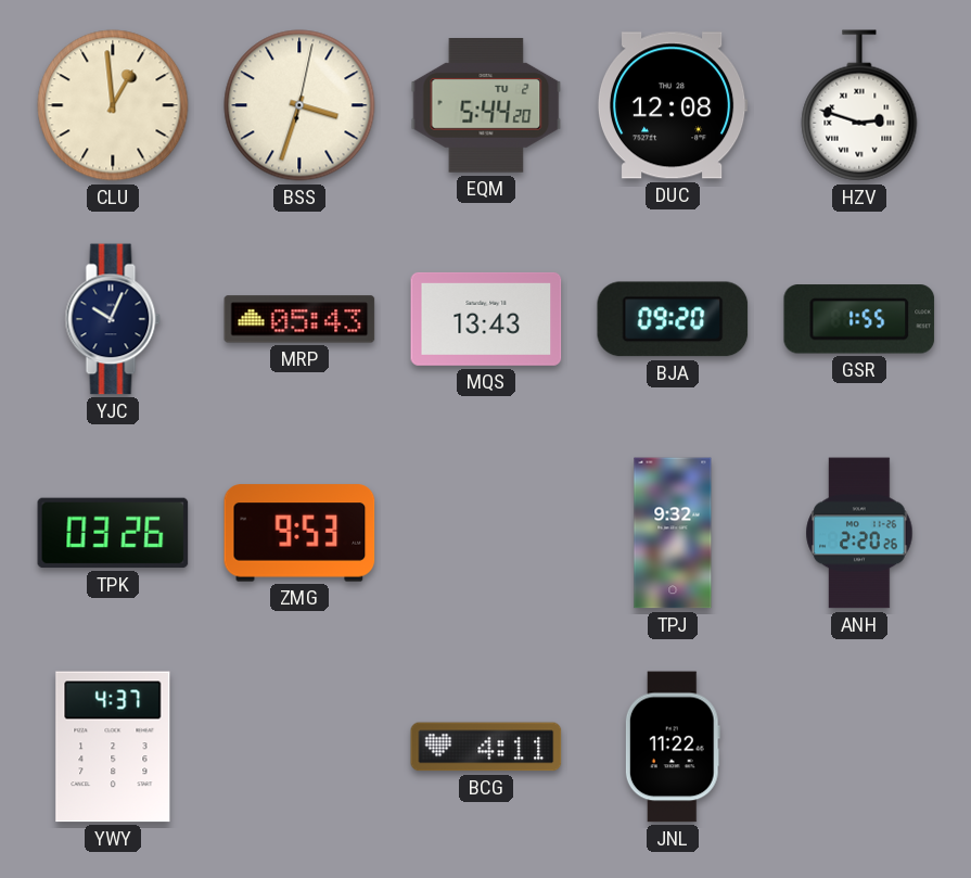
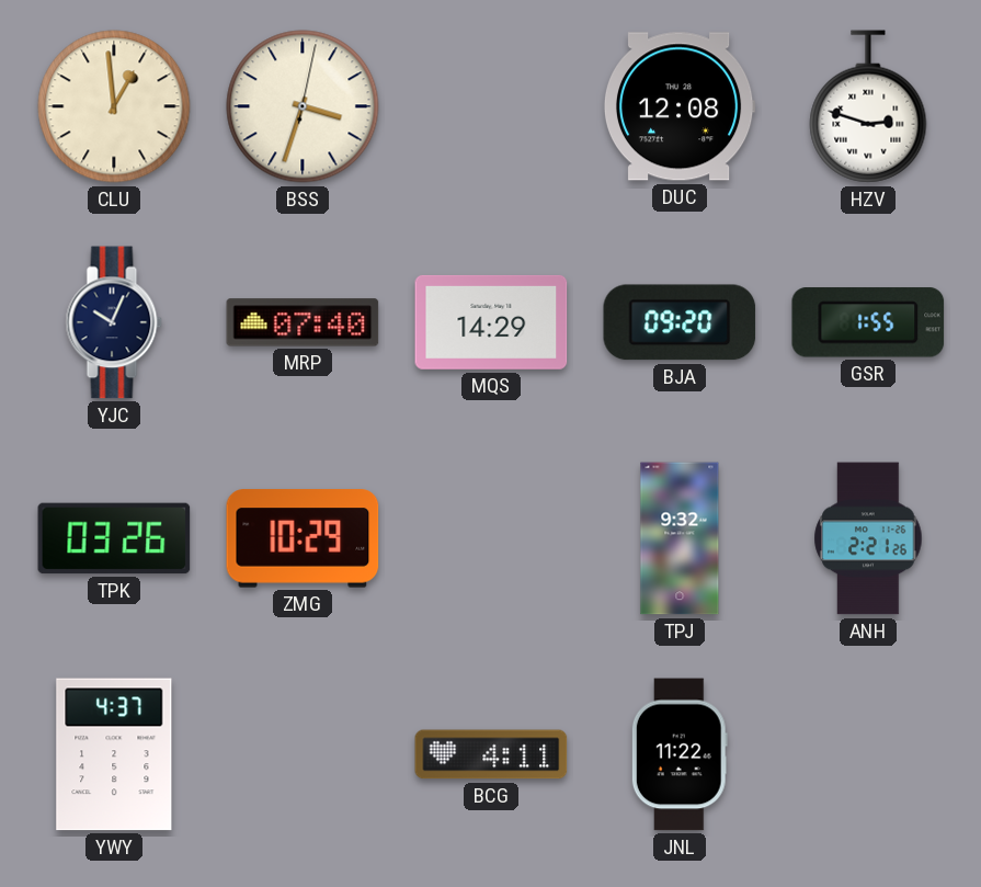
EQM: 5:44 -> none (486, 106)
MRP: 05:43 -> 07:40 (303, 322)
MQS: 13:43 -> 14:29 (491, 322)
ZMG: 9:53 -> 10:29 (303, 538)
ANH: 2:20 -> 2:21 (868, 538)
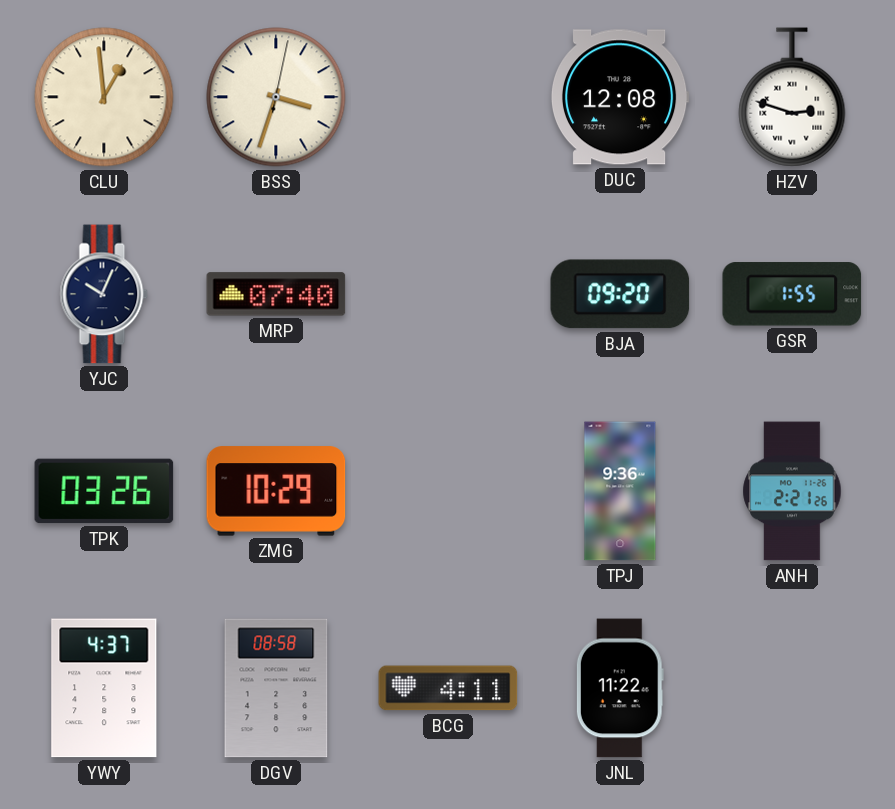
MQS: 14:29 -> none (491, 322)
TPJ: 9:32 -> 9:36 (620, 491)
DGV: none -> 08:58 (276, 688)
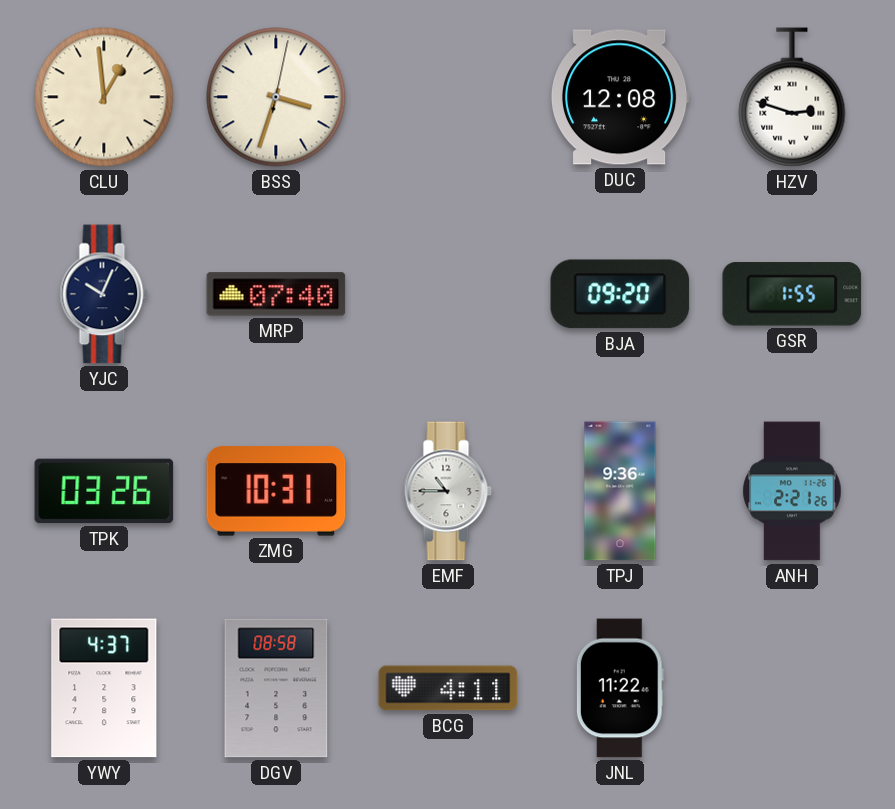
ZMG: 10:29 -> 10:31 (276, 491)
EMF: none -> 10:45 (448, 491)
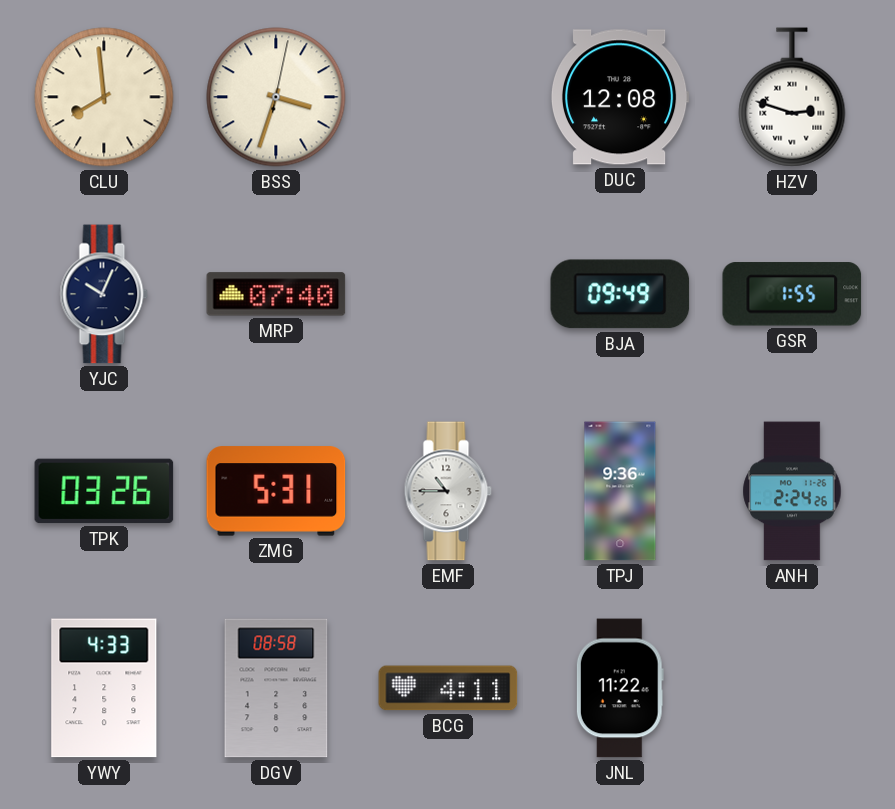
CLU: 12:59 -> 7:59 (104, 97)
BJA: 09:20 -> 09:49 (620, 294)
ZMG: 10:31 -> 5:31 (276, 491)
ANH: 2:21 -> 2:24 (792, 491)
YWY: 4:37 -> 4:33 (104, 688)
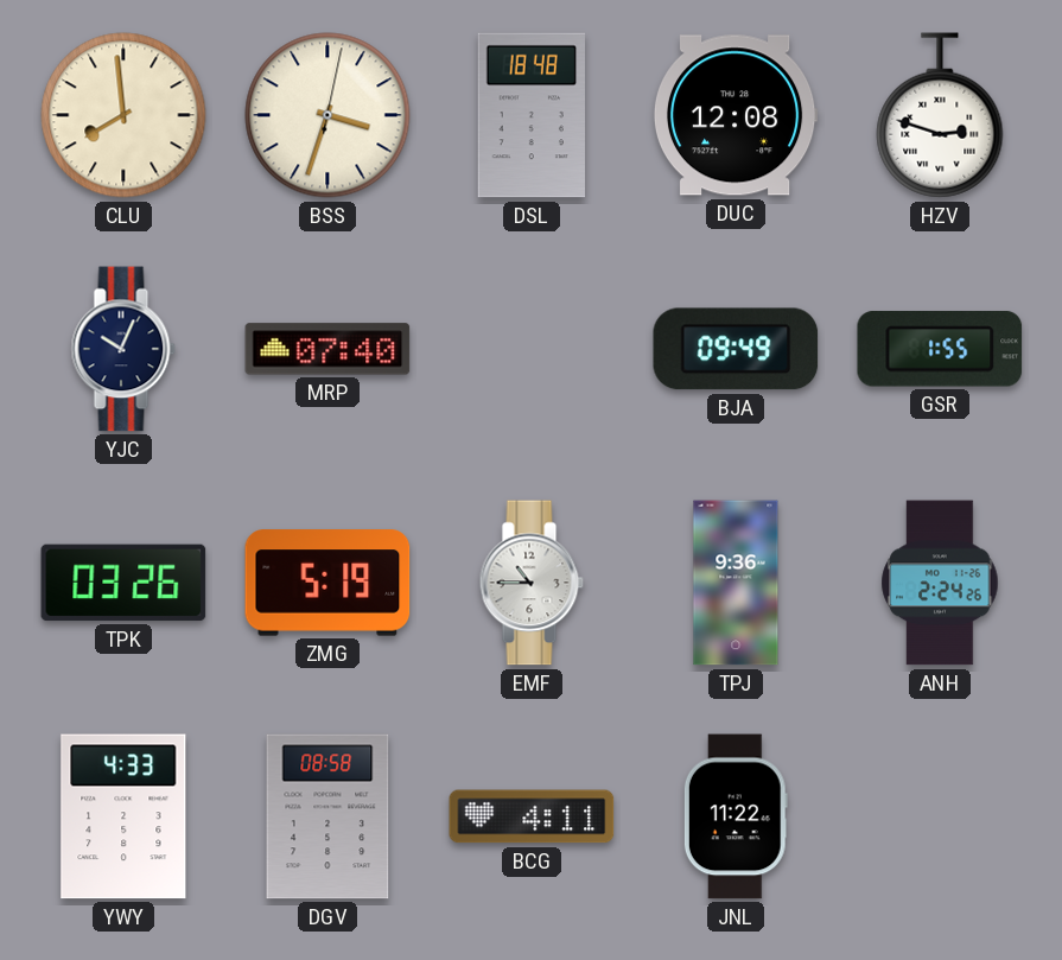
DSL: none -> 18:48 (532, 115)
ZMG: 5:31 -> 5:19 (327, 583)
